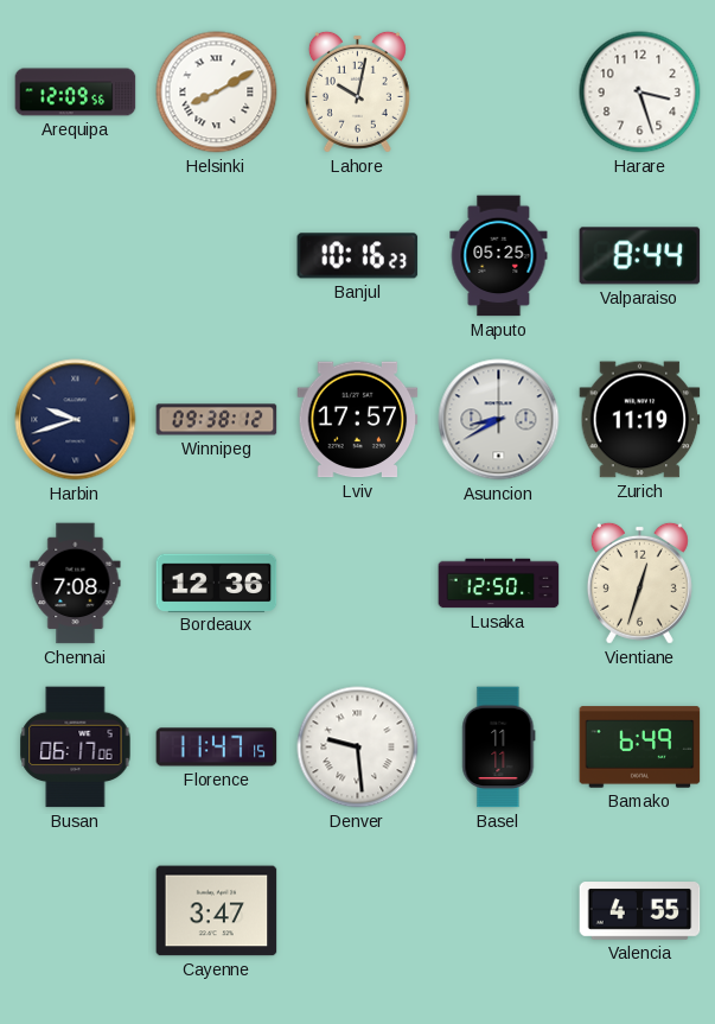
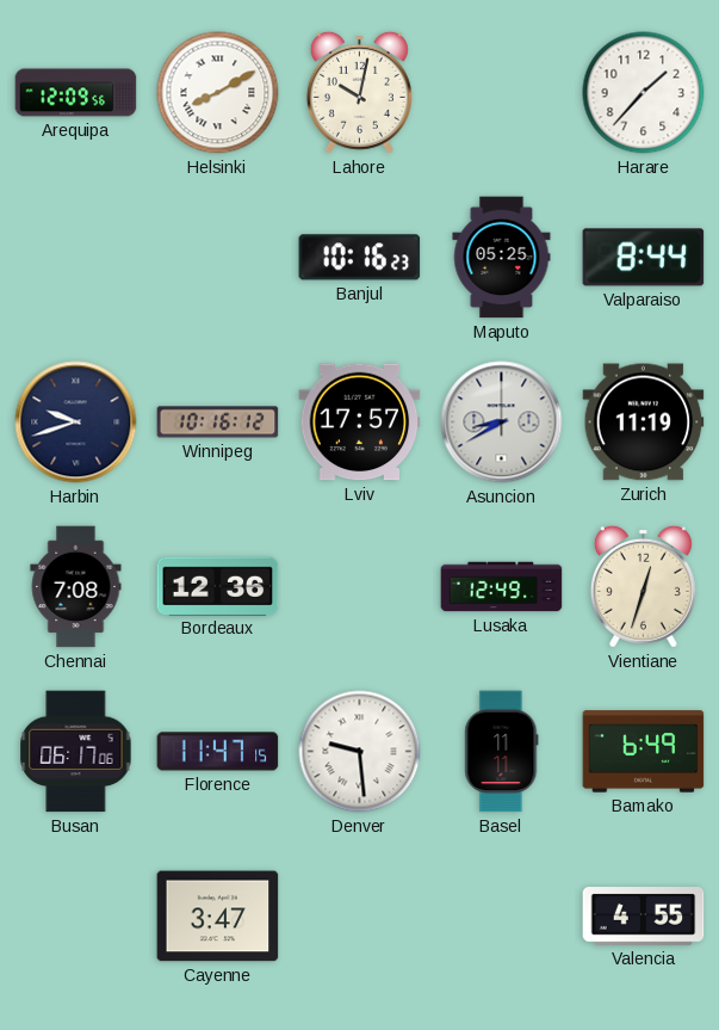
Harare: 3:27 -> 1:37 (644, 93)
Winnipeg: 09:38 -> 10:16 (218, 423)
Lusaka: 12:50 -> 12:49 (502, 587)
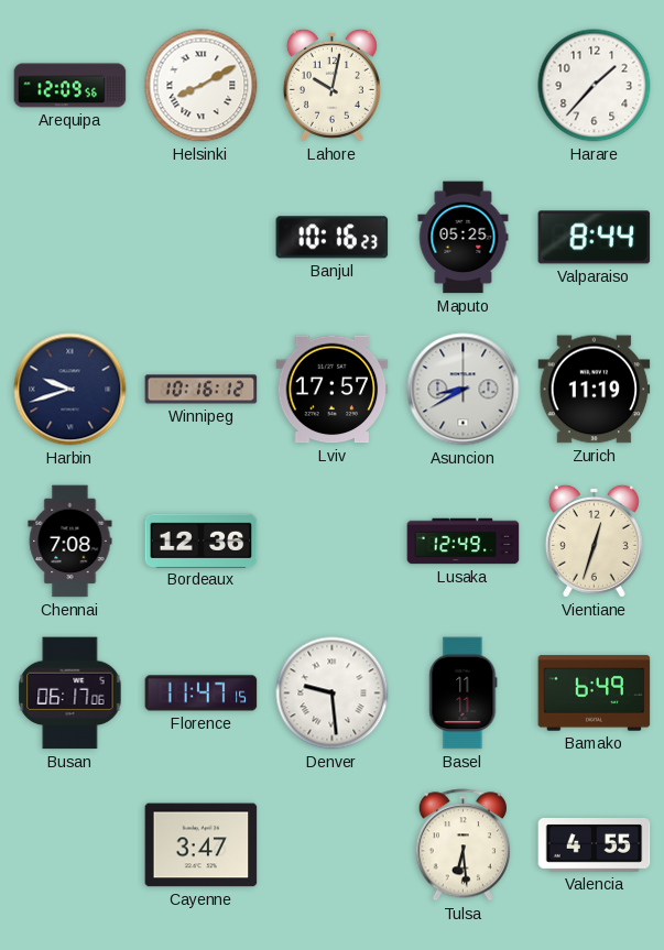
Tulsa: none -> 6:29 (462, 845)
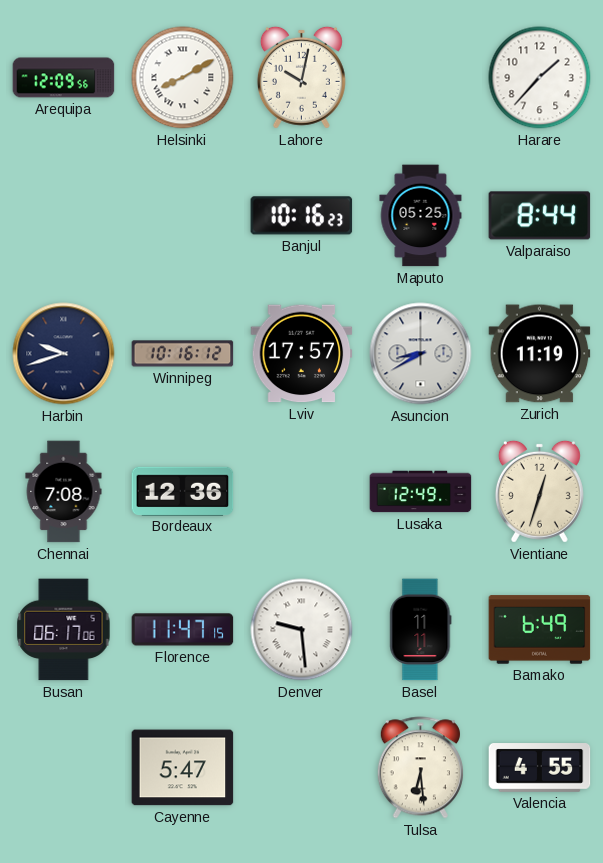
Cayenne: 3:47 -> 5:47 (183, 768)
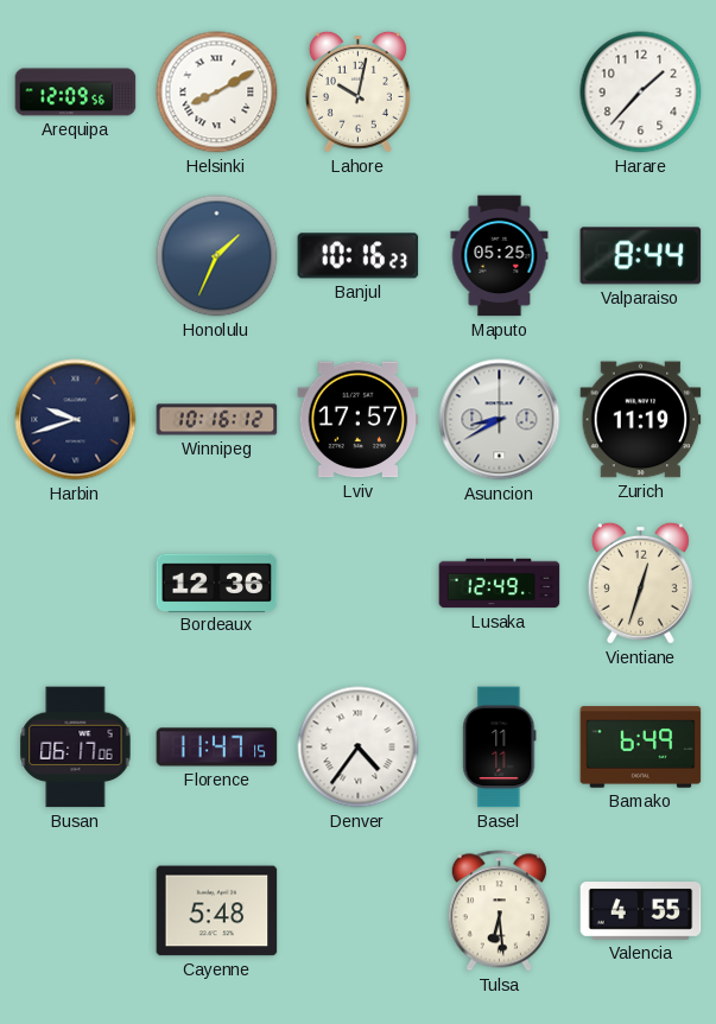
Honolulu: none -> 1:34 (217, 256)
Chennai: 7:08 -> none (64, 492)
Denver: 9:29 -> 4:36 (359, 748)
Cayenne: 5:47 -> 5:48 (217, 911)
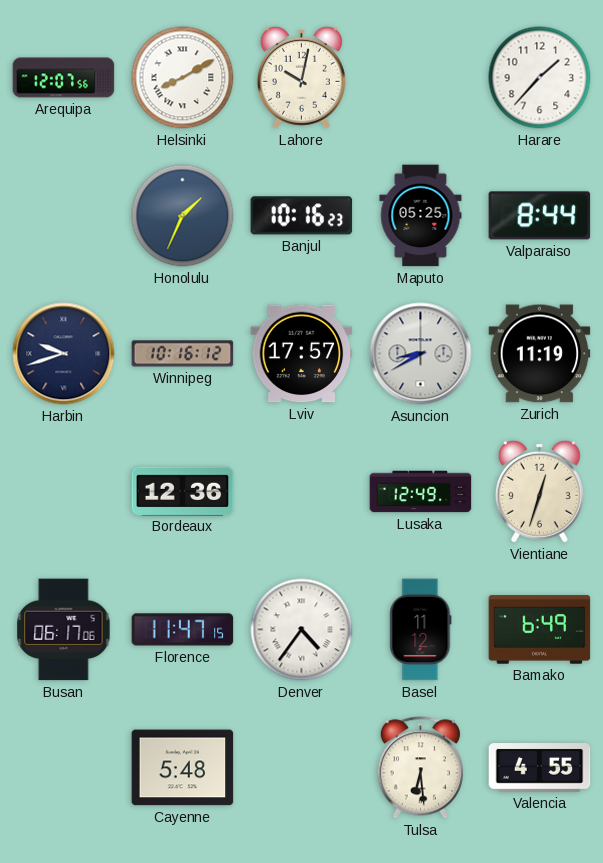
Arequipa: 12:09 -> 12:07 (64, 78)
Basel: 11:11 -> 11:12 (421, 630)
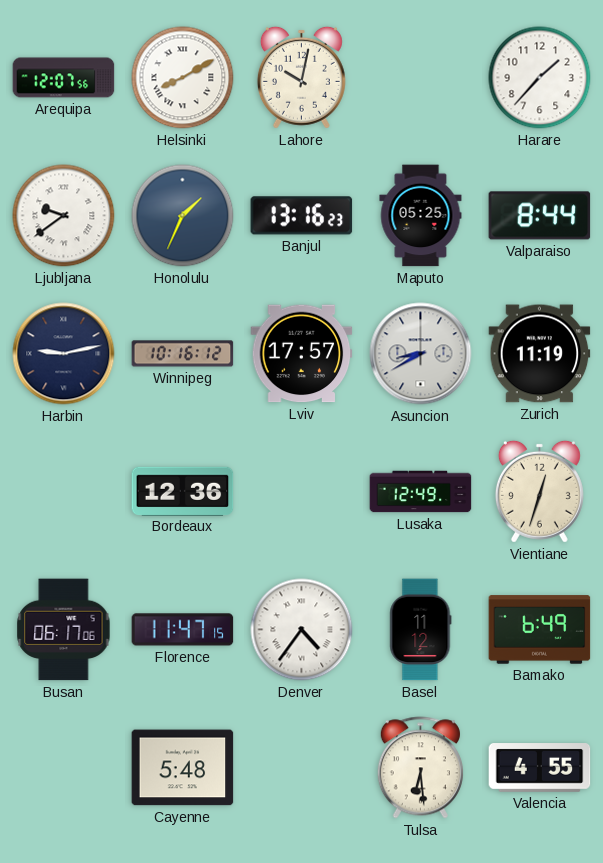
Ljubljana: none -> 9:39 (64, 216)
Banjul: 10:16 -> 13:16 (302, 216)
Harbin: 9:42 -> 9:13 (64, 354)
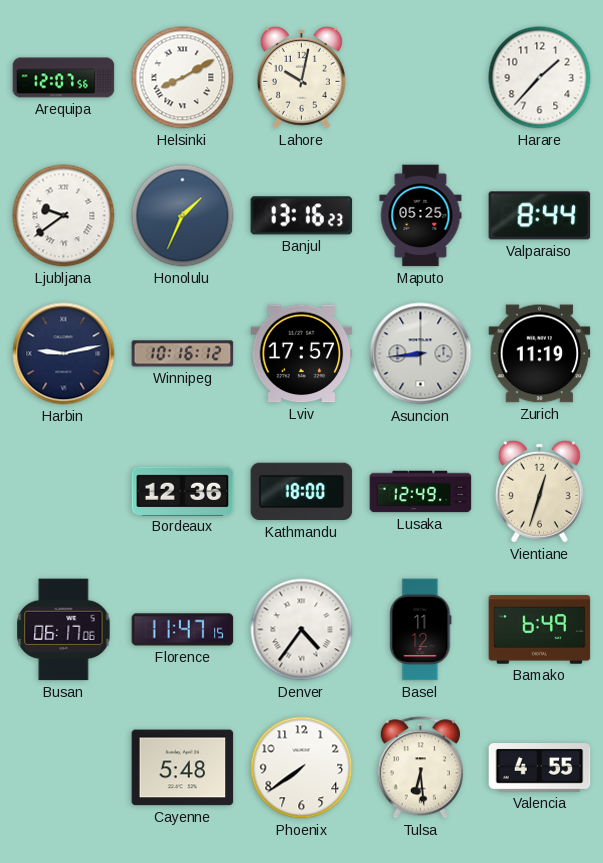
Asuncion: 8:40 -> 8:44 (421, 354)
Kathmandu: none -> 18:00 (302, 492)
Phoenix: none -> 7:39 (302, 768)
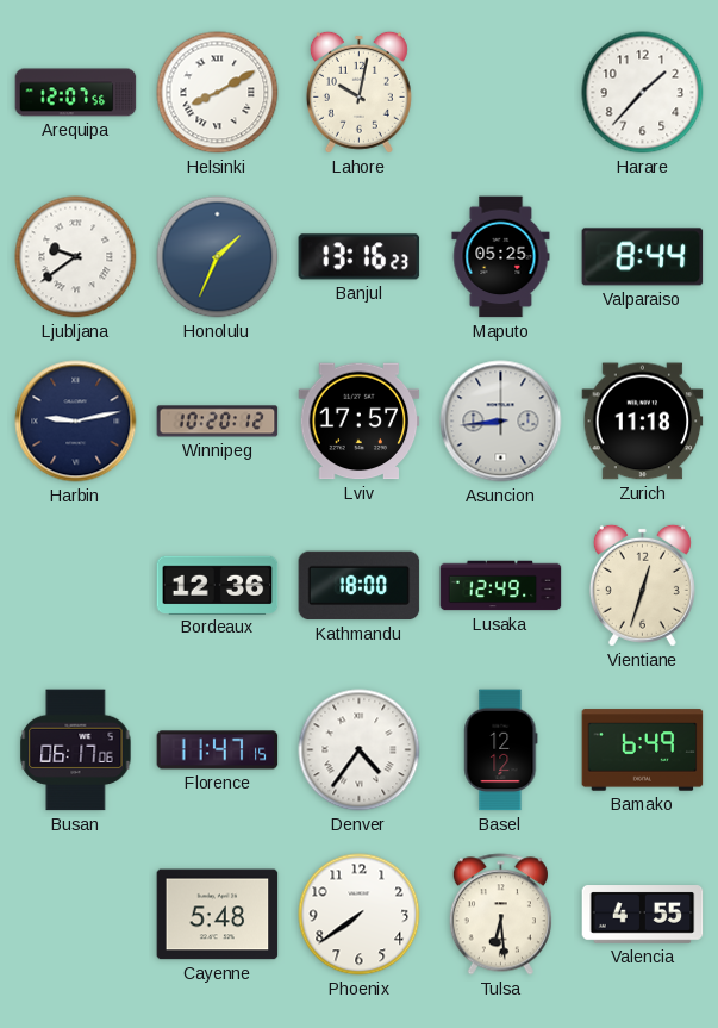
Winnipeg: 10:16 -> 10:20 (218, 422)
Zurich: 11:19 -> 11:18 (643, 422)
Basel: 11:12 -> 12:12 (501, 750)
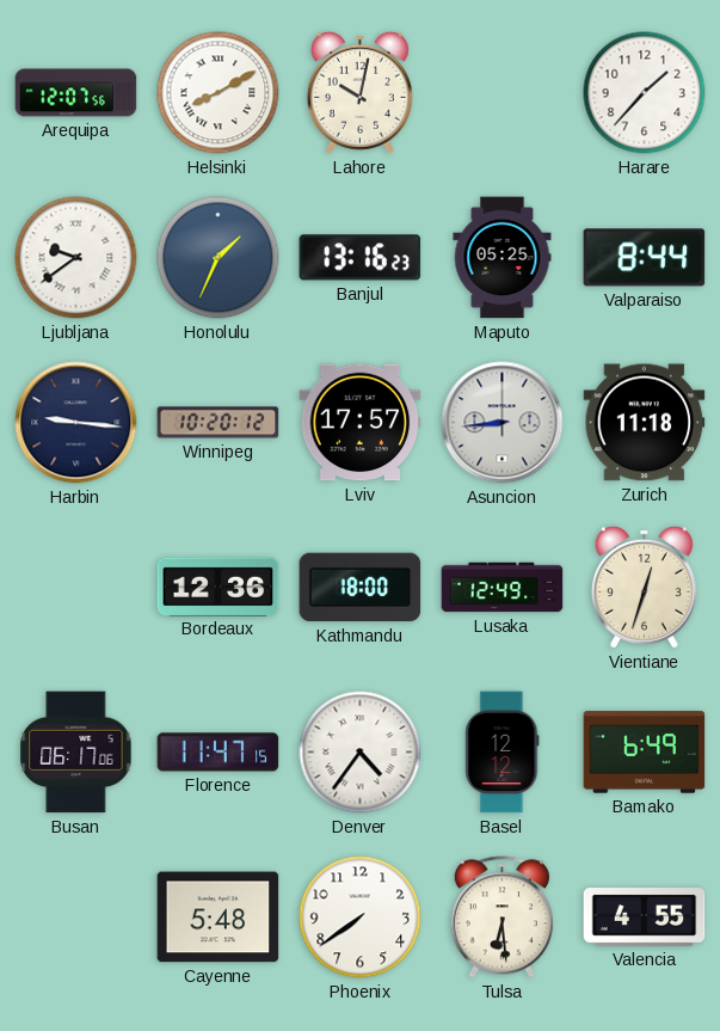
Harbin: 9:13 -> 9:16 (76, 423)
